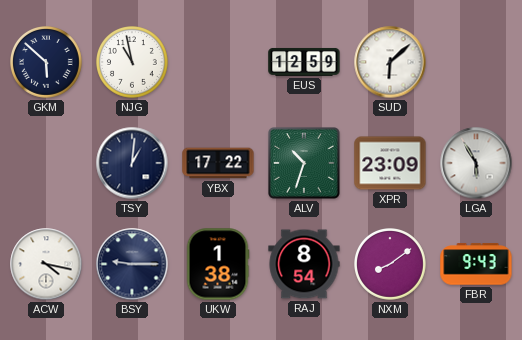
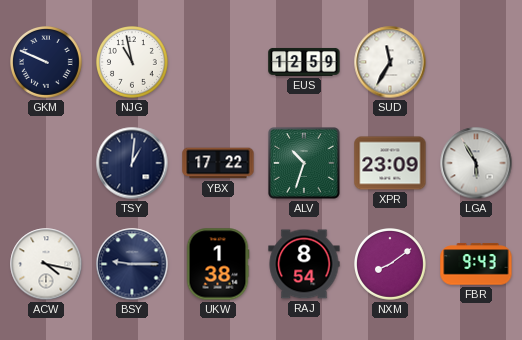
GKM: 5:52 -> 9:49 (47, 63)
SUD: 6:08 -> 11:35 (390, 62)
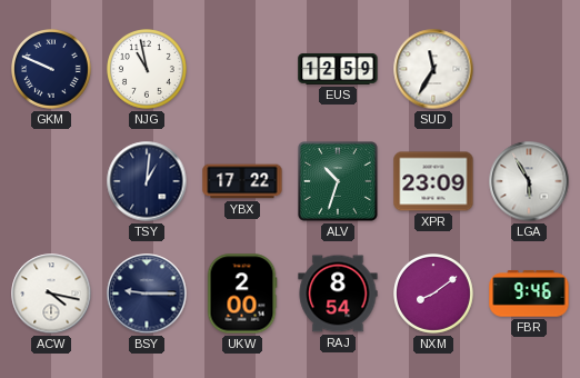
UKW: 1:38 -> 2:00 (242, 294)
FBR: 9:43 -> 9:46 (529, 294)
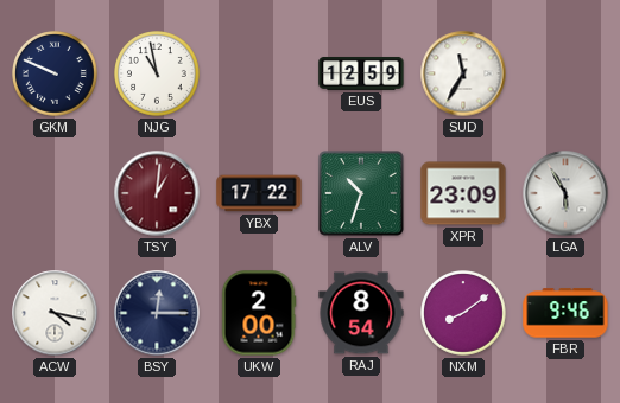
TSY dial: navy -> burgundy (157, 193)
BSY: 9:15 -> 12:15 (157, 313)
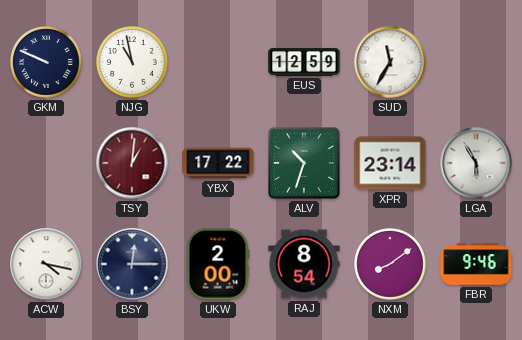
XPR: 23:09 -> 23:14 (390, 163)
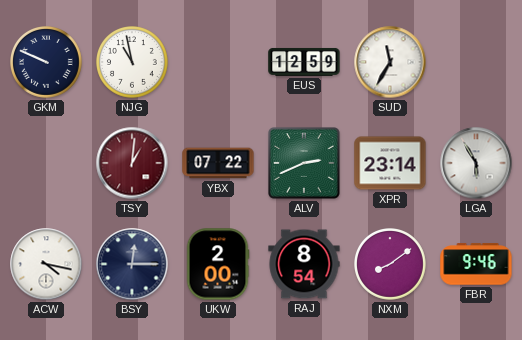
YBX: 17:22 -> 07:22 (218, 163)
ALV: 10:33 -> 2:41 (305, 164)
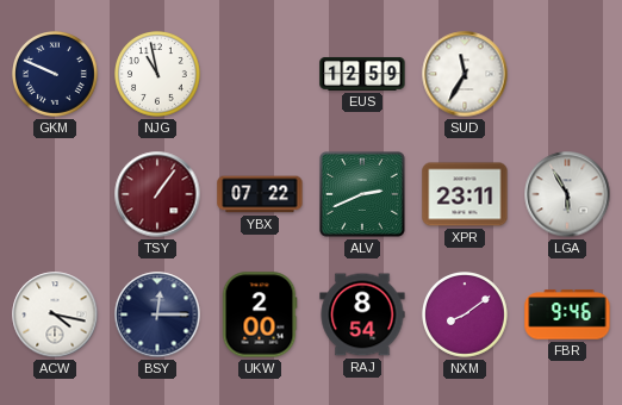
TSY: 1:01 -> 1:06 (157, 194)
XPR: 23:14 -> 23:11 (465, 194)
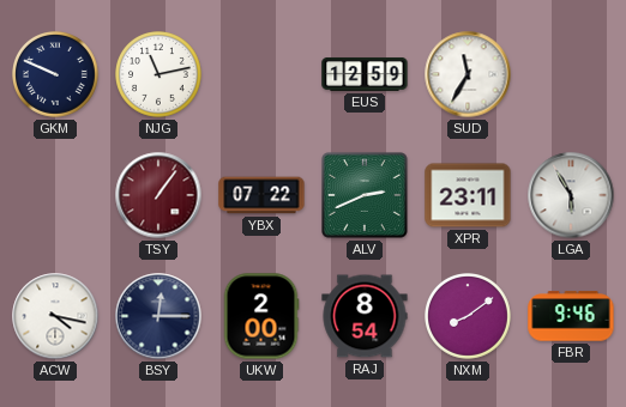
NJG: 10:58 -> 11:13 (159, 75)
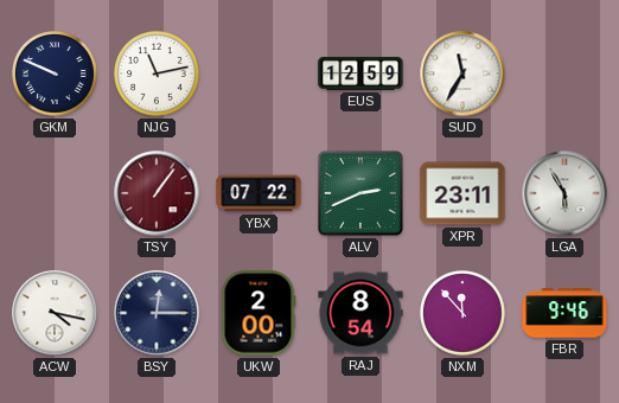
NXM: 8:09 -> 11:53 (464, 314)
